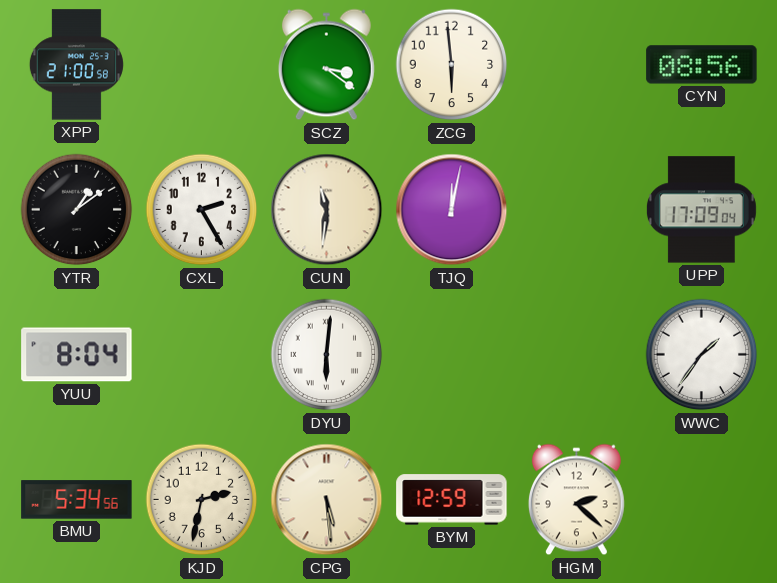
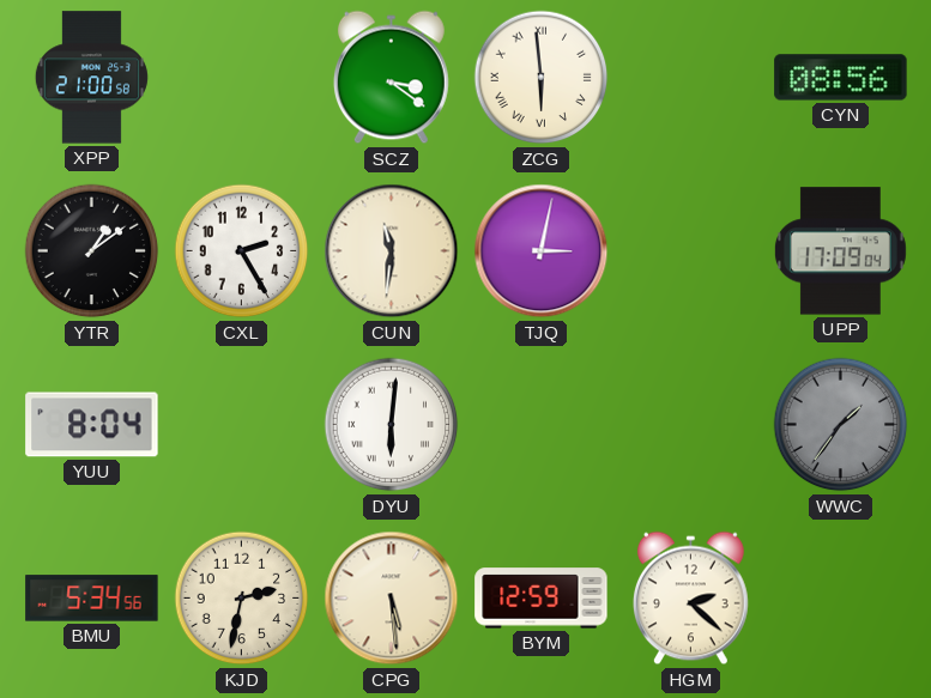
ZCG numerals: Arabic -> Roman (542, 78)
TJQ: 12:02 -> 3:02 (542, 251)
WWC dial: white -> grey (841, 425)
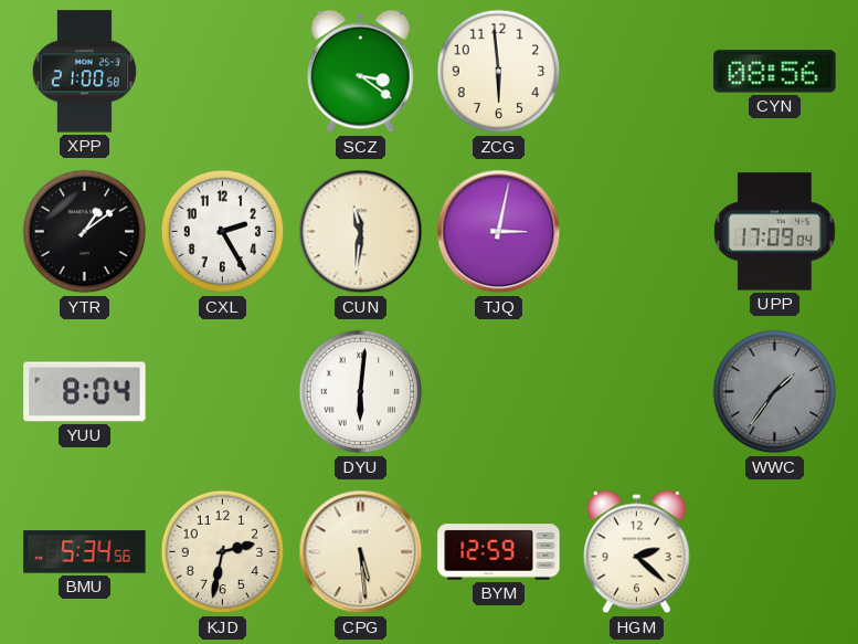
ZCG numerals: Roman -> Arabic (499, 72)
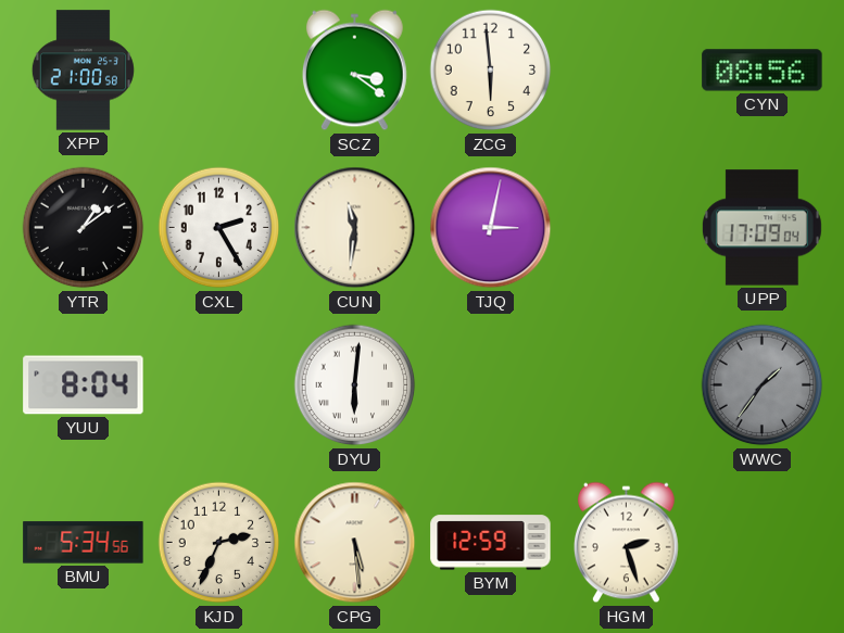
KJD: 2:32 -> 2:34 (219, 543)
HGM: 2:22 -> 2:27 (626, 543)
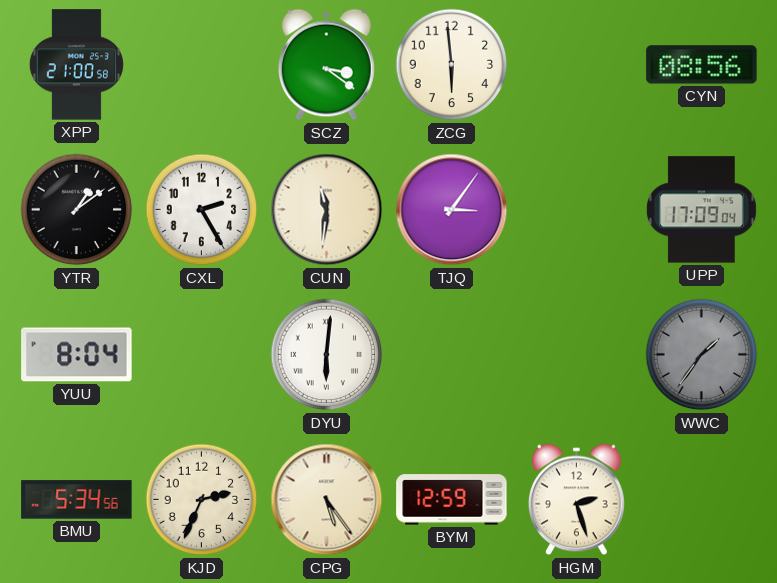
TJQ: 3:02 -> 3:06 (452, 210)
CPG: 5:29 -> 5:24 (327, 500)
